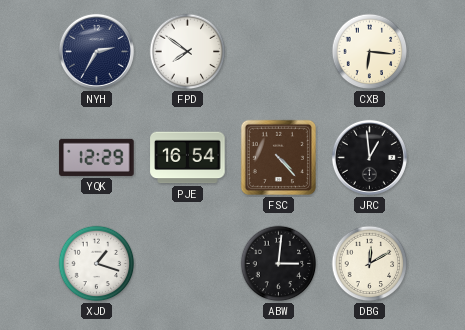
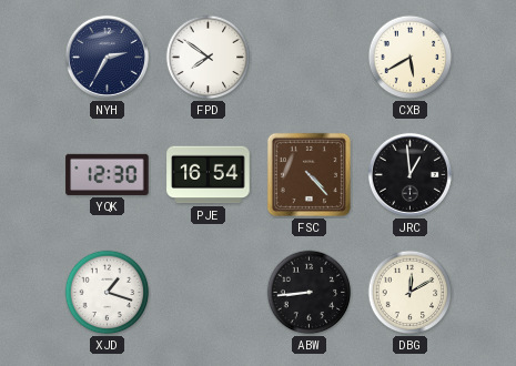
CXB: 6:16 -> 5:40 (411, 58)
YQK: 12:29 -> 12:30 (108, 174)
ABW: 3:01 -> 8:44 (310, 293)
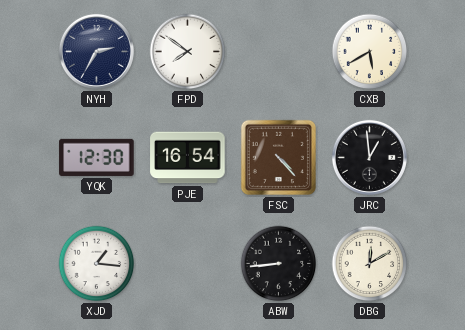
XJD: 1:18 -> 1:16 (97, 264)
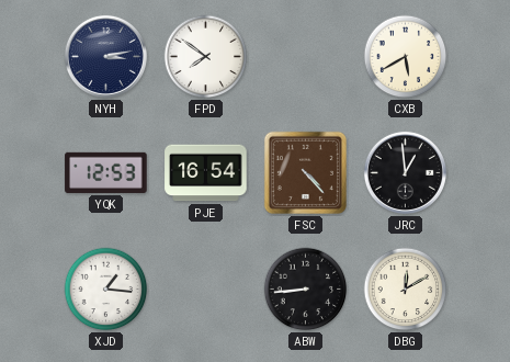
NYH: 2:35 -> 3:13 (105, 56)
YQK: 12:30 -> 12:53 (106, 172)
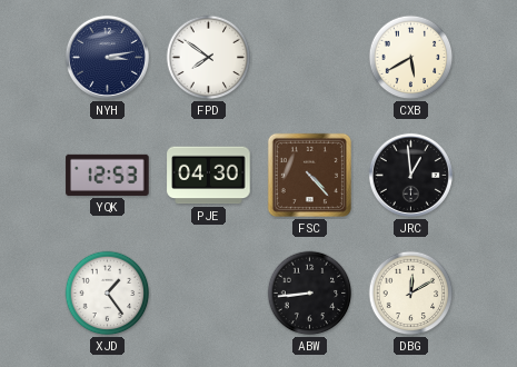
PJE: 16:54 -> 04:30 (209, 176)
XJD: 1:16 -> 1:24 (108, 294)
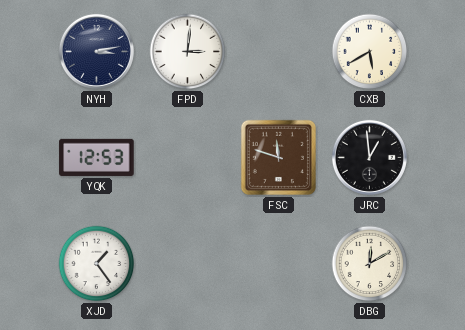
FPD: 7:51 -> 3:01 (188, 52)
PJE: 04:30 -> none (209, 176)
FSC: 4:23 -> 11:48 (278, 157)
ABW: 8:44 -> none (310, 294)
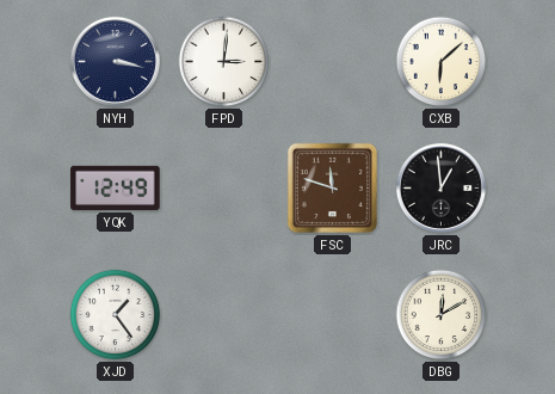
NYH: 3:13 -> 3:17 (115, 61)
CXB: 5:40 -> 6:08 (442, 62)
YQK: 12:53 -> 12:49 (116, 187)
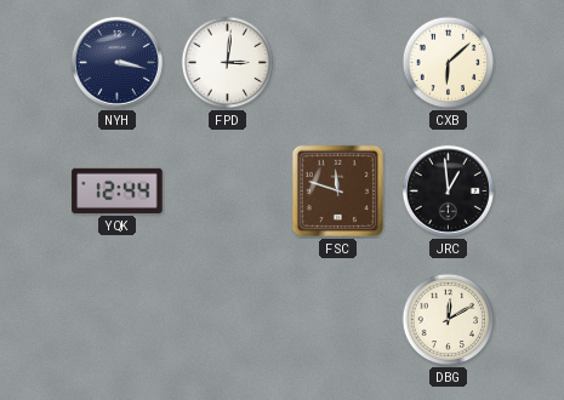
YQK: 12:49 -> 12:44 (118, 190)
XJD: 1:24 -> none (116, 315)
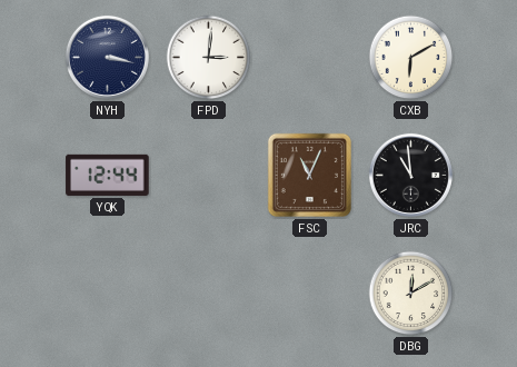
CXB: 6:08 -> 6:10 (411, 58)
FSC: 11:48 -> 11:04 (309, 175)
JRC: 12:59 -> 10:59 (410, 175)
